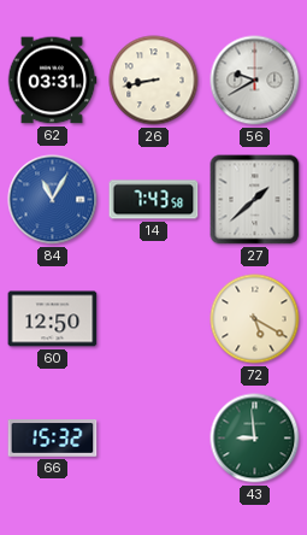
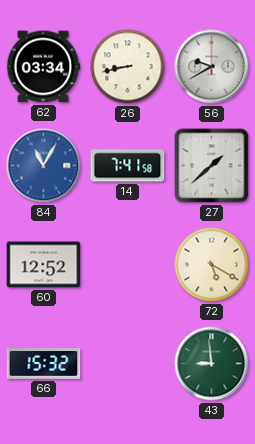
62: 03:31 -> 03:34 (43, 67)
14: 7:43 -> 7:41 (128, 166)
60: 12:50 -> 12:52 (44, 265)
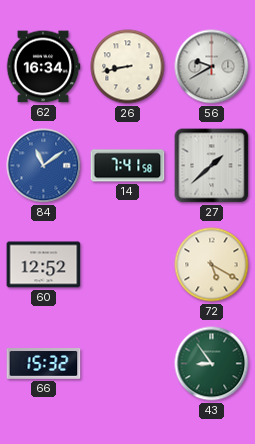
62: 03:34 -> 16:34 (43, 67)
84: 11:05 -> 11:09 (44, 166)
43: 8:59 -> 8:54 (212, 364)
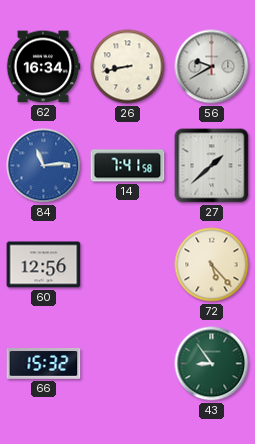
84: 11:09 -> 11:14 (44, 166)
60: 12:52 -> 12:56 (44, 265)
72: 5:20 -> 5:23 (212, 265)
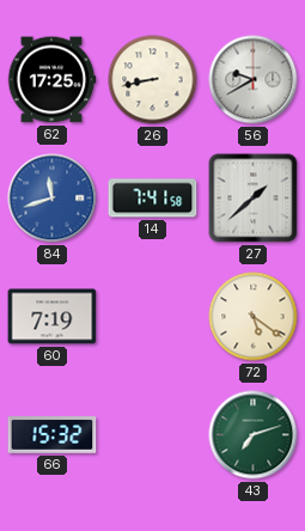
62: 16:34 -> 17:25 (51, 80)
84: 11:14 -> 11:42 (53, 199)
60: 12:56 -> 7:19 (53, 317)
72: 5:23 -> 5:21 (254, 317)
43: 8:54 -> 7:12 (254, 435)
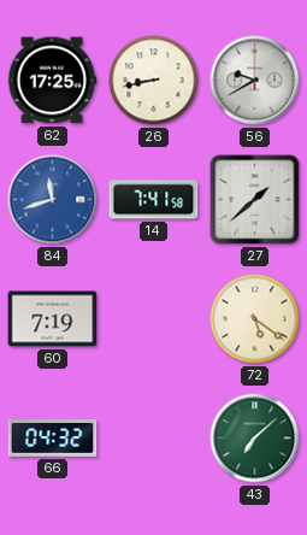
66: 15:32 -> 04:32 (53, 439)
43: 7:12 -> 7:08 (255, 439)
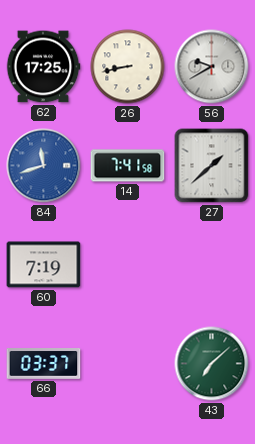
72: 5:21 -> none (255, 319)
66: 04:32 -> 03:37 (44, 364)
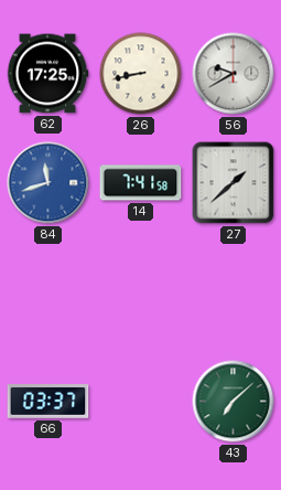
60: 7:19 -> none (44, 265)
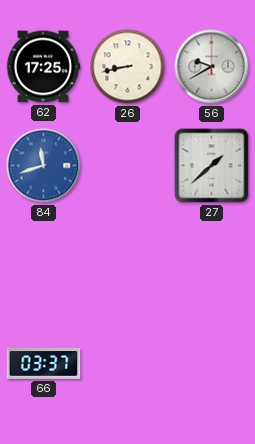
14: 7:41 -> none (141, 183)
43: 7:08 -> none (234, 402)
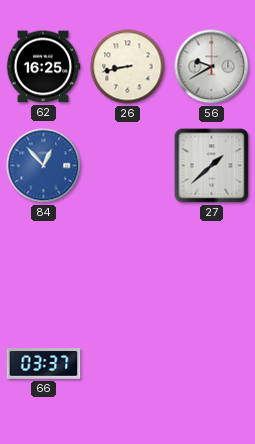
62: 17:25 -> 16:25 (43, 67)
84: 11:42 -> 12:53 (44, 166)
